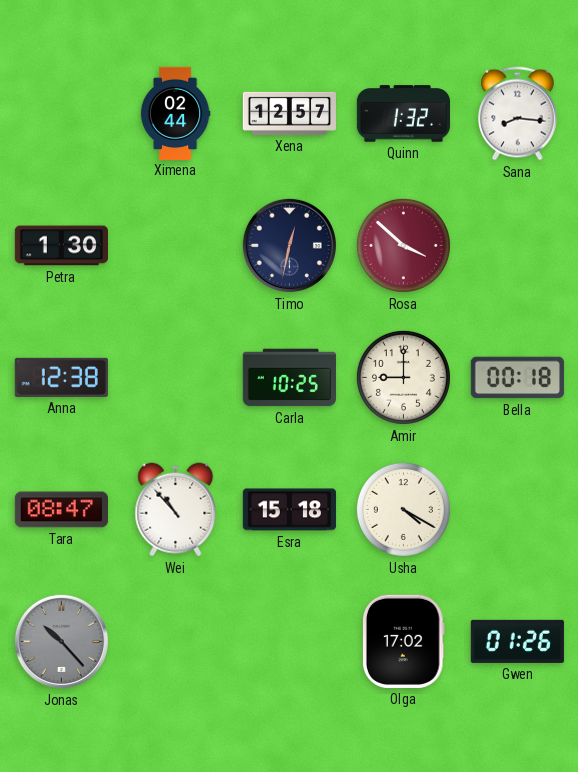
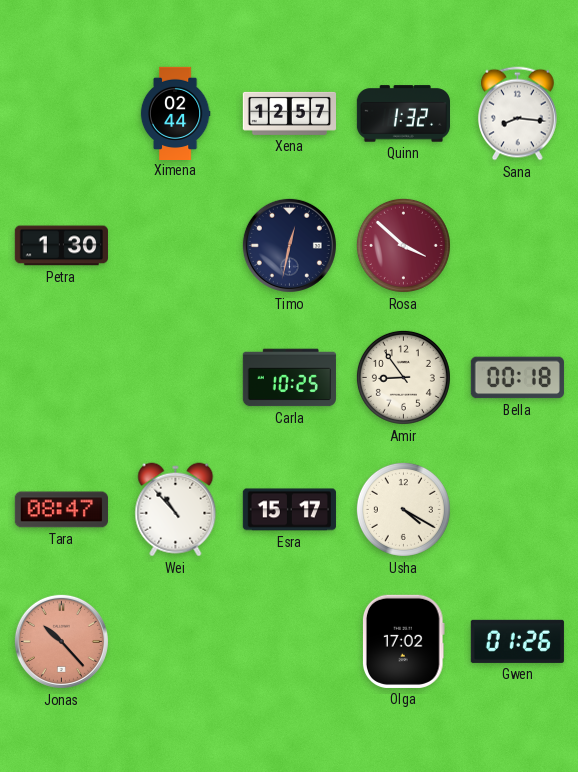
Anna: 12:38 -> none (61, 377)
Amir: 9:00 -> 8:54 (403, 377)
Esra: 15:18 -> 15:17 (289, 510)
Jonas dial: grey -> salmon (61, 641)
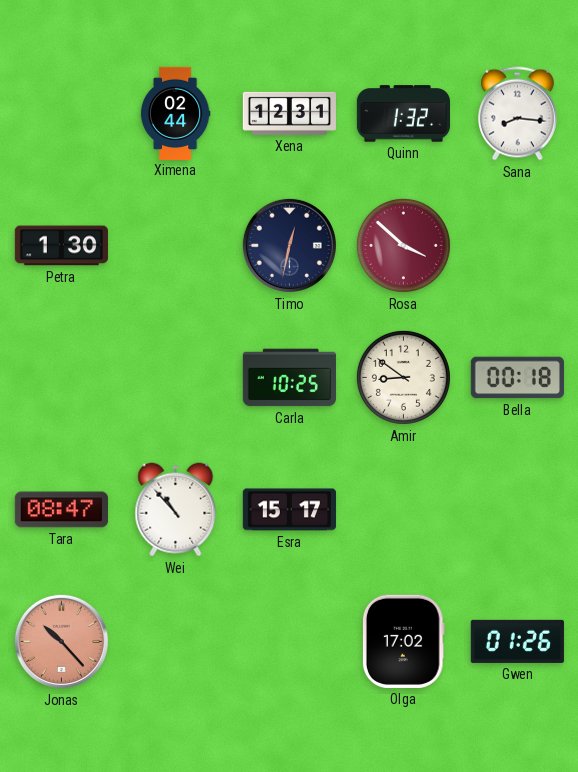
Xena: 12:57 -> 12:31 (289, 113)
Amir: 8:54 -> 8:51 (403, 377)
Usha: 4:20 -> none (403, 509)
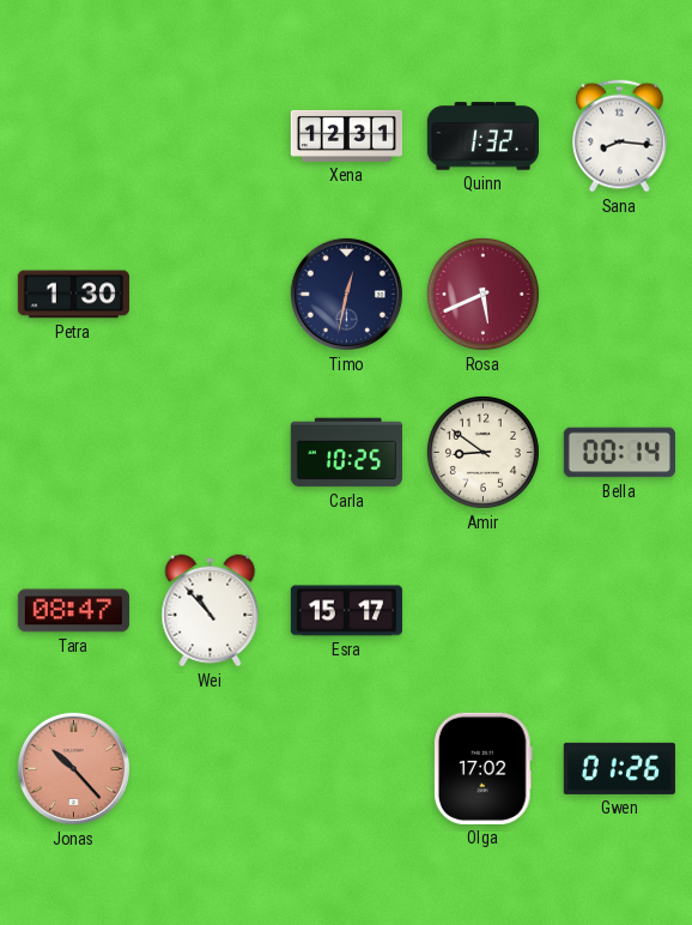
Ximena: 02:44 -> none (175, 113)
Rosa: 3:52 -> 5:41 (482, 294)
Bella: 00:18 -> 00:14 (619, 453)
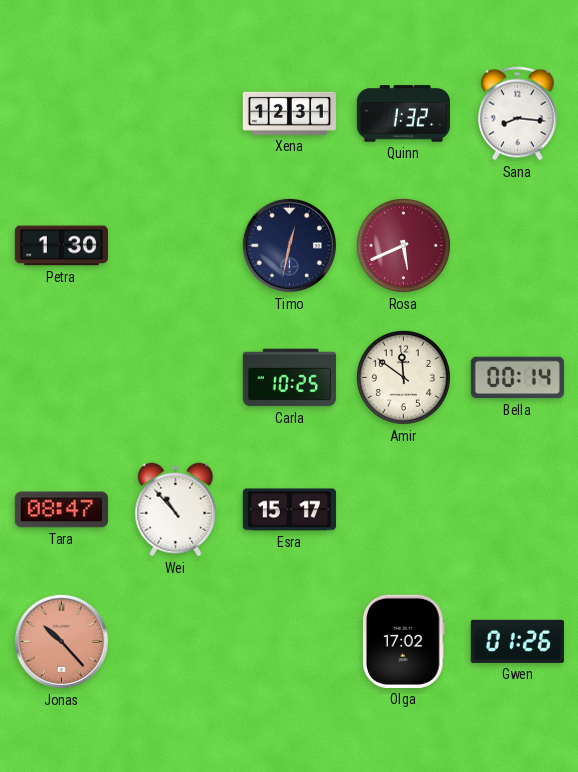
Amir: 8:51 -> 11:51 (403, 377)
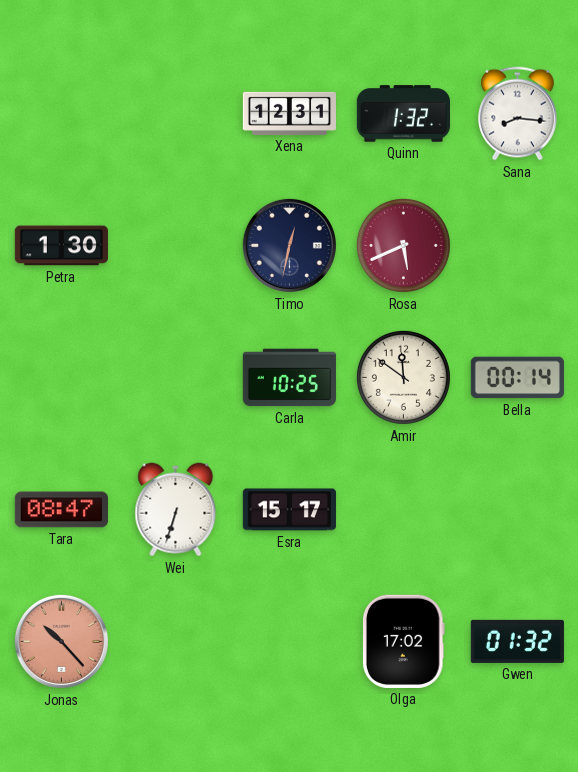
Wei: 10:53 -> 6:33 (176, 510)
Gwen: 01:26 -> 01:32 (517, 641)
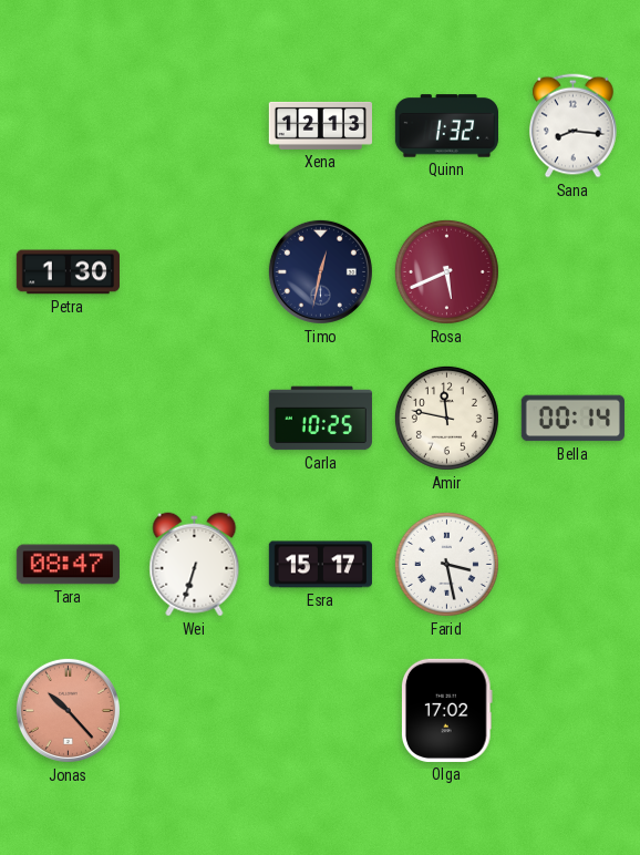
Xena: 12:31 -> 12:13 (320, 125)
Amir: 11:51 -> 11:47 (446, 418)
Farid: none -> 3:28 (446, 564)
Gwen: 01:32 -> none (517, 641)
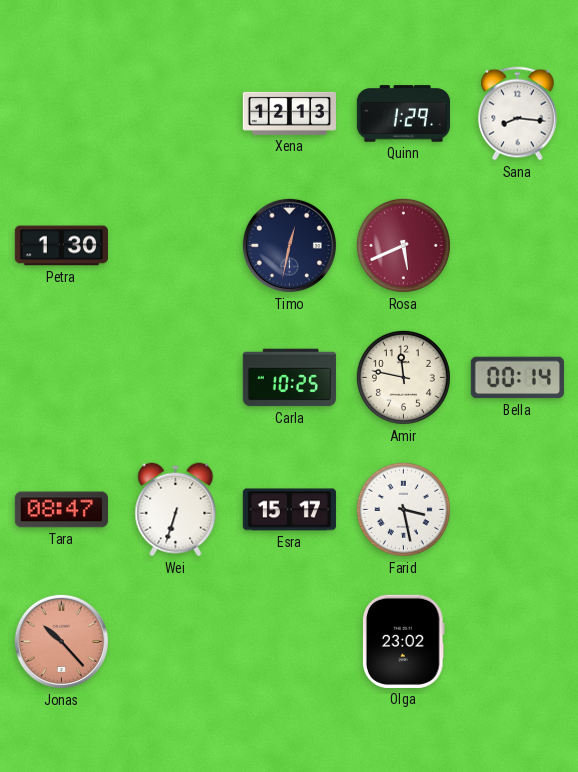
Quinn: 1:32 -> 1:29 (403, 114)
Olga: 17:02 -> 23:02 (403, 641)
